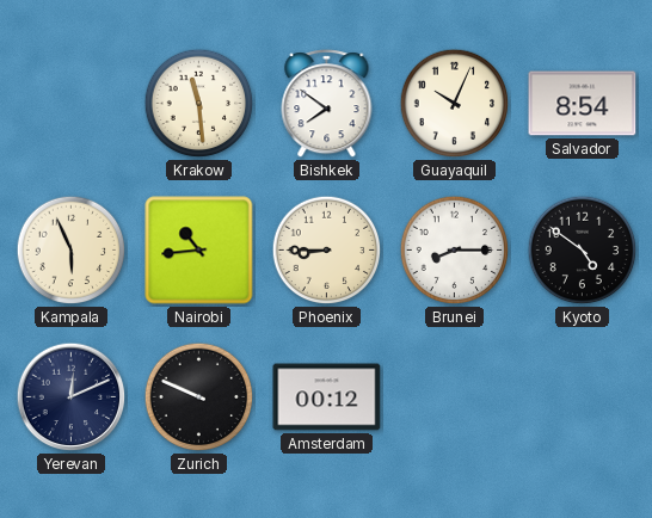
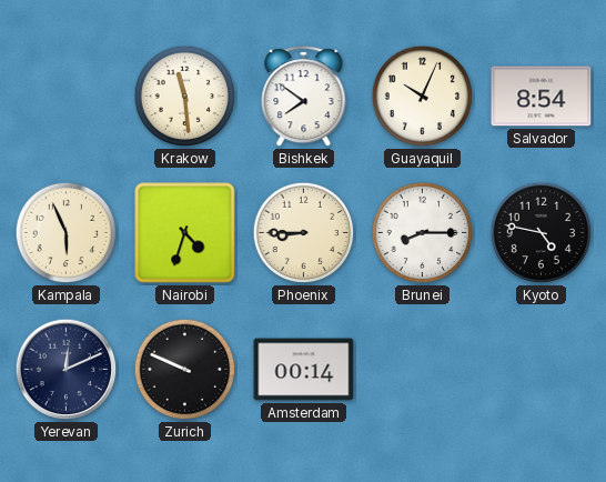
Nairobi: 10:44 -> 4:33 (185, 233)
Kyoto: 4:51 -> 4:47 (542, 233)
Amsterdam: 00:12 -> 00:14 (304, 370)
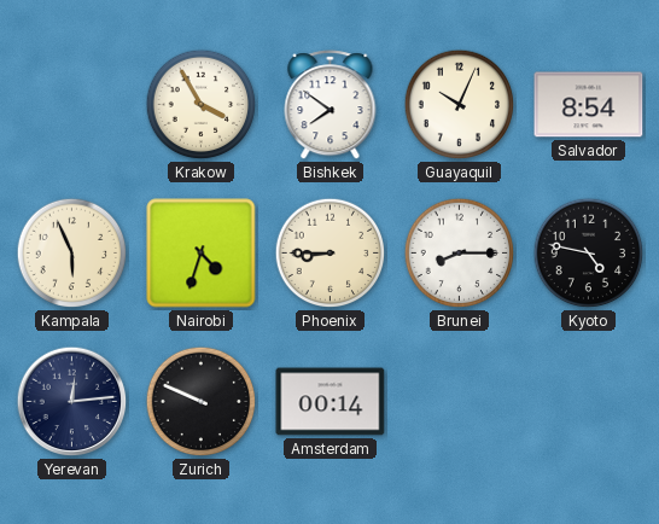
Krakow: 11:29 -> 3:55 (202, 105)
Yerevan: 12:11 -> 12:14 (72, 402)
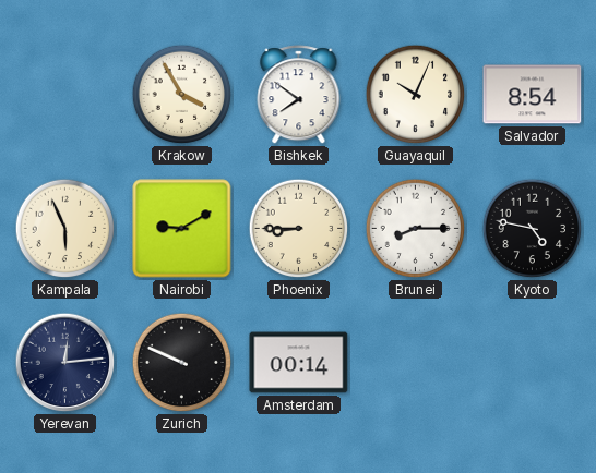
Nairobi: 4:33 -> 9:10 (182, 229)
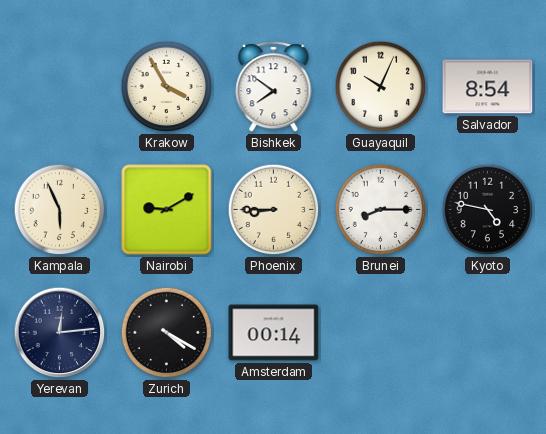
Zurich: 9:49 -> 4:20 (167, 333)
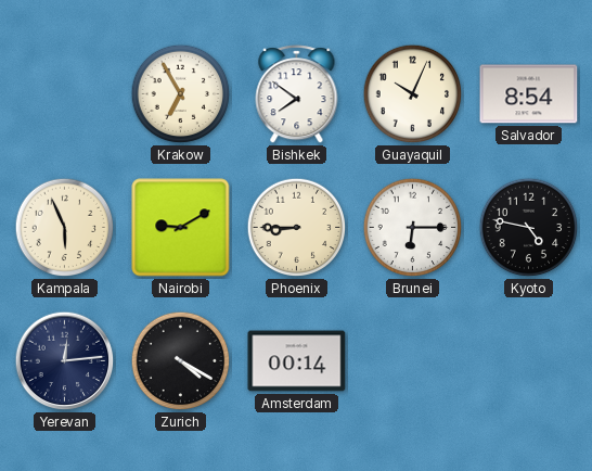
Krakow: 3:55 -> 6:55 (181, 94)
Brunei: 8:15 -> 6:15 (413, 228)
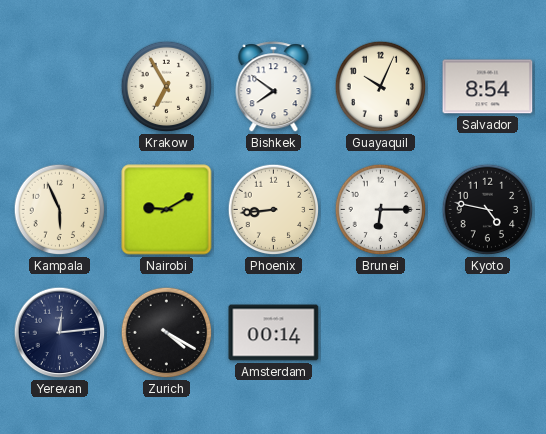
Phoenix: 8:45 -> 8:44 (274, 210)
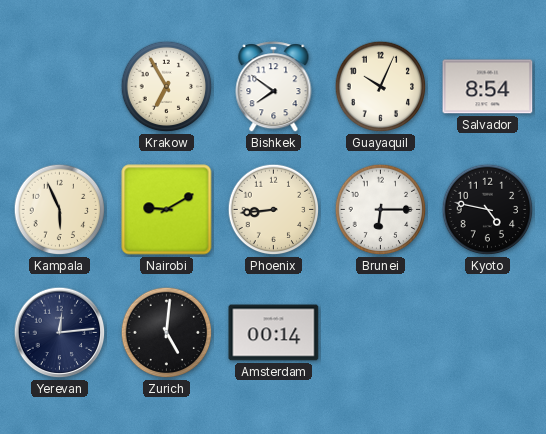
Zurich: 4:20 -> 5:01 (167, 333)
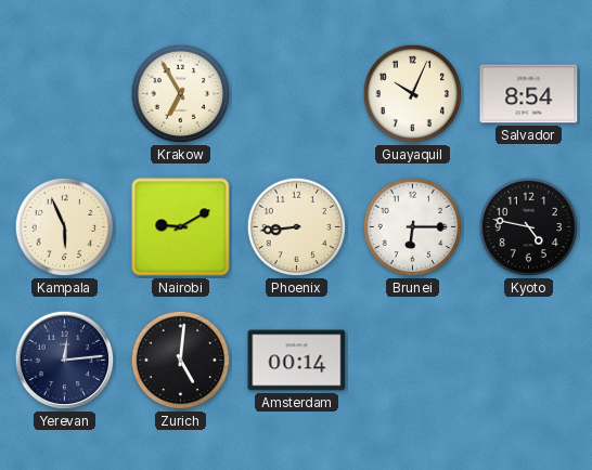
Bishkek: 7:51 -> none (274, 87)
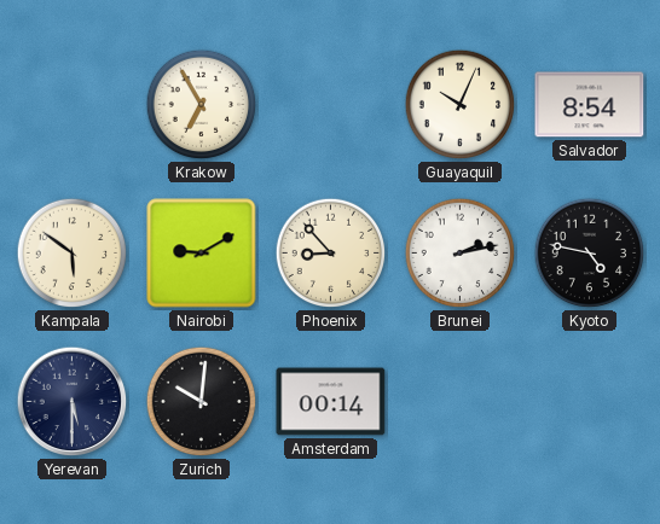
Kampala: 5:56 -> 5:51 (73, 254)
Phoenix: 8:44 -> 8:53 (331, 254)
Brunei: 6:15 -> 2:13 (461, 254)
Yerevan: 12:14 -> 5:30 (73, 402)
Zurich: 5:01 -> 10:01 (202, 402)
